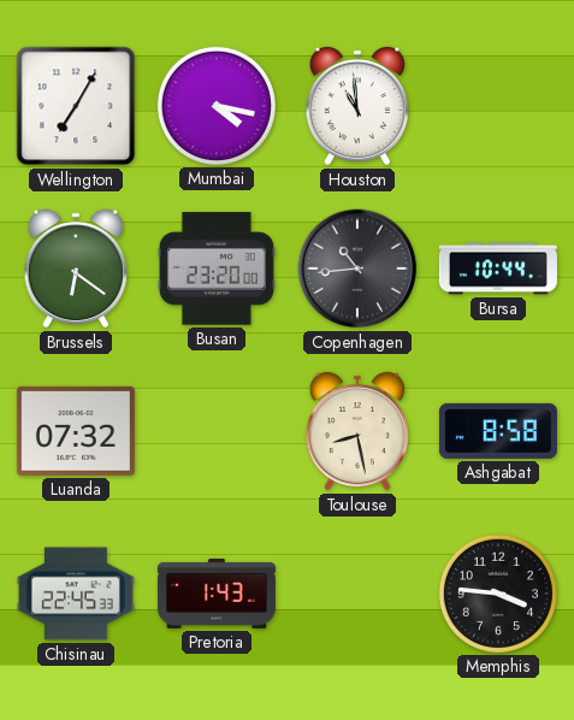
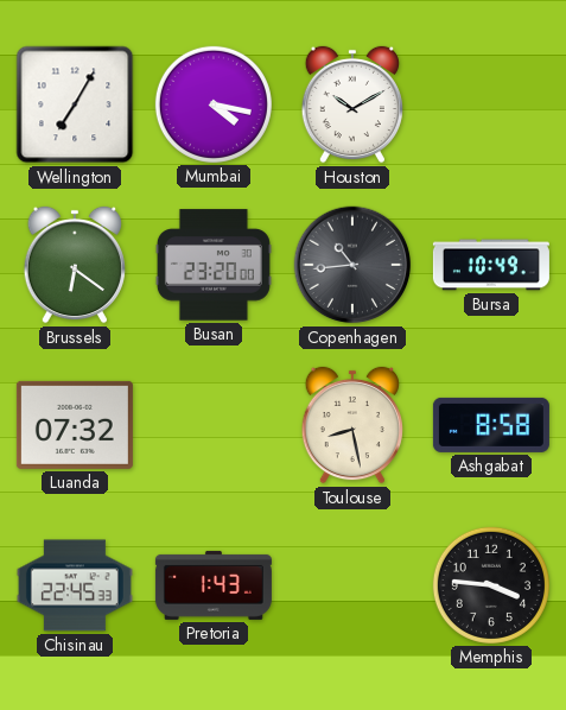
Houston: 10:59 -> 10:10 (351, 104)
Bursa: 10:44 -> 10:49 (491, 265)
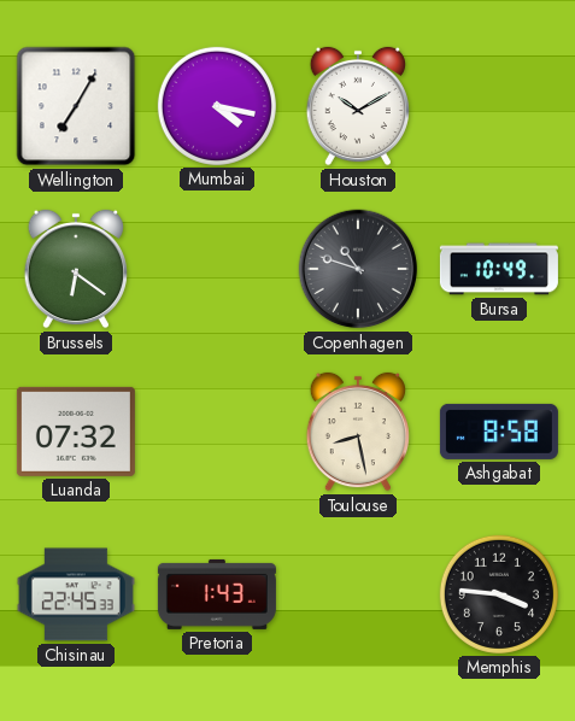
Busan: 23:20 -> none (214, 265)
Copenhagen: 10:44 -> 10:48 (358, 269)
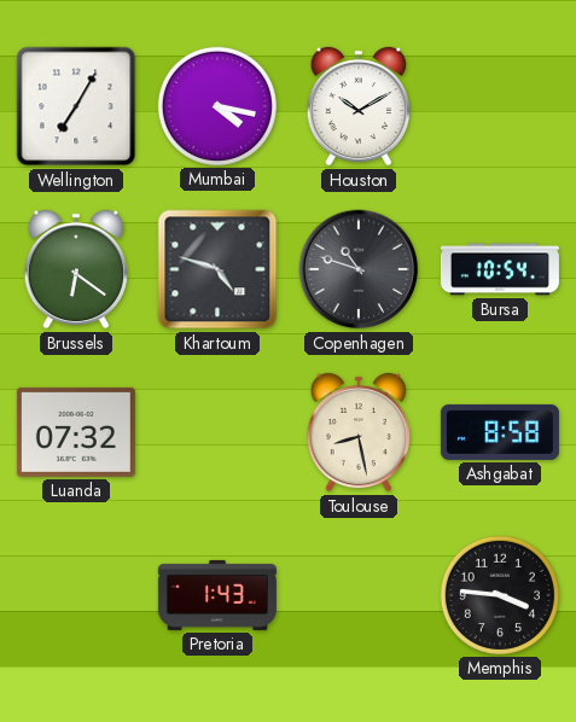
Khartoum: none -> 4:48 (217, 269)
Bursa: 10:49 -> 10:54 (500, 269)
Chisinau: 22:45 -> none (76, 594)
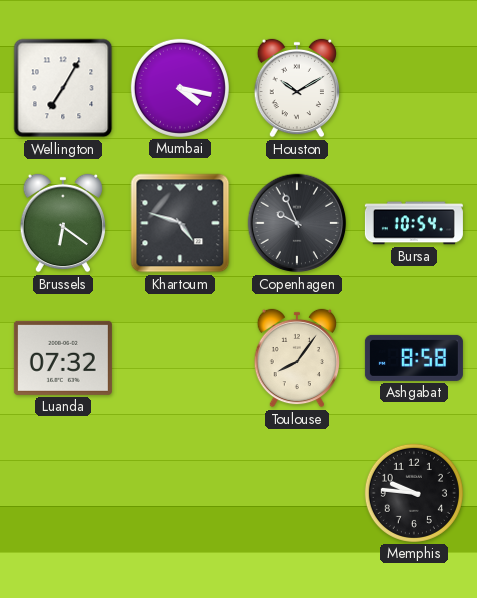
Copenhagen: 10:48 -> 9:56 (297, 223)
Toulouse: 8:28 -> 8:06 (296, 358)
Pretoria: 1:43 -> none (217, 595)
Memphis: 3:46 -> 9:46 (414, 493)
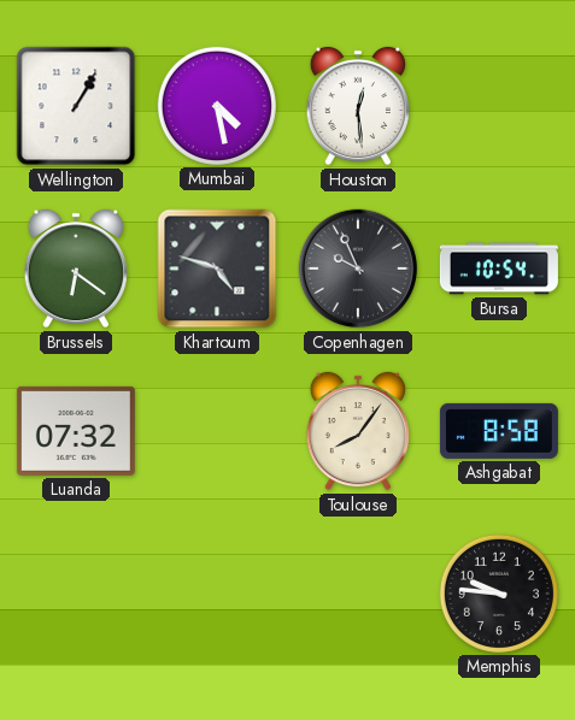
Wellington: 7:05 -> 1:05 (76, 106)
Mumbai: 4:17 -> 4:28 (217, 106)
Houston: 10:10 -> 12:29 (357, 106)
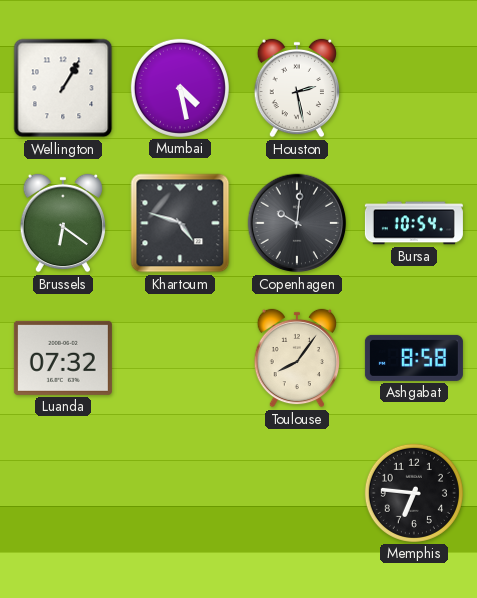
Houston: 12:29 -> 2:28 (296, 88)
Copenhagen: 9:56 -> 10:01 (297, 223)
Memphis: 9:46 -> 6:46 (414, 493)
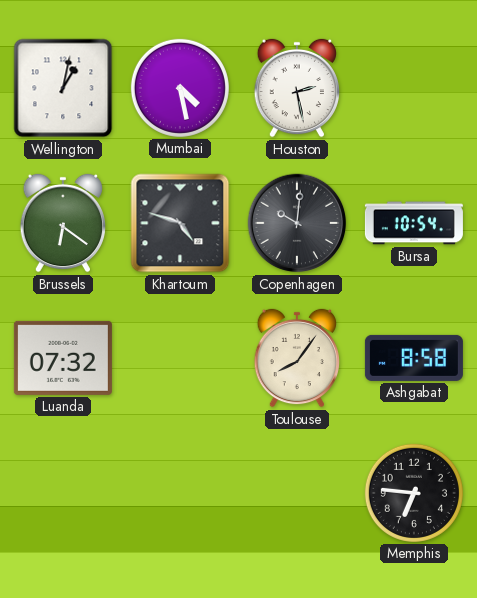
Wellington: 1:05 -> 1:02 (63, 88)
